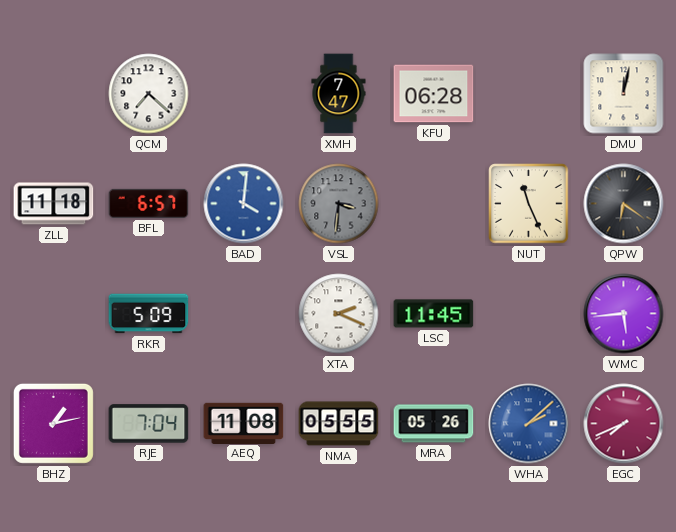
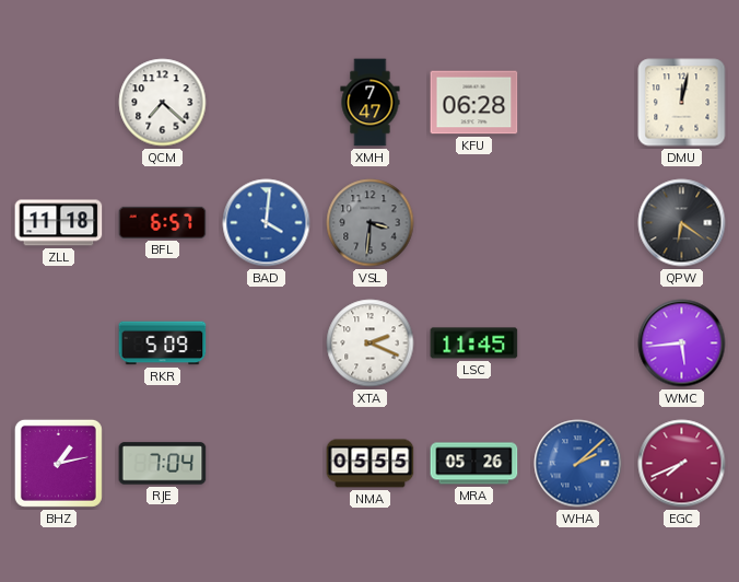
NUT: 11:26 -> none (529, 204)
AEQ: 11:08 -> none (244, 423)
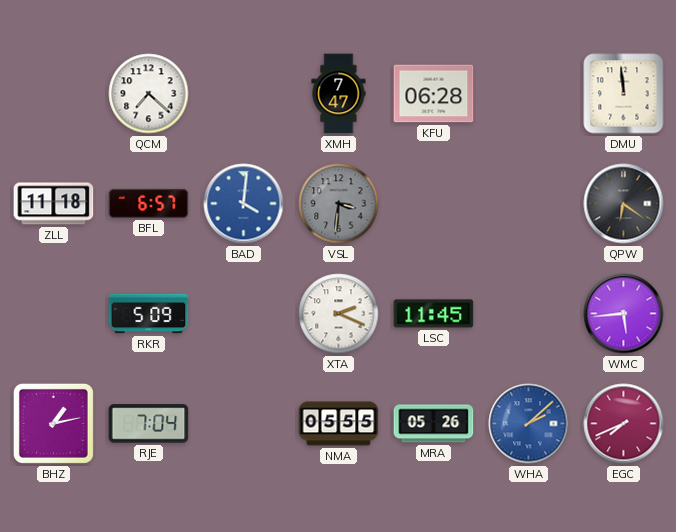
DMU: 12:02 -> 11:59 (624, 94)
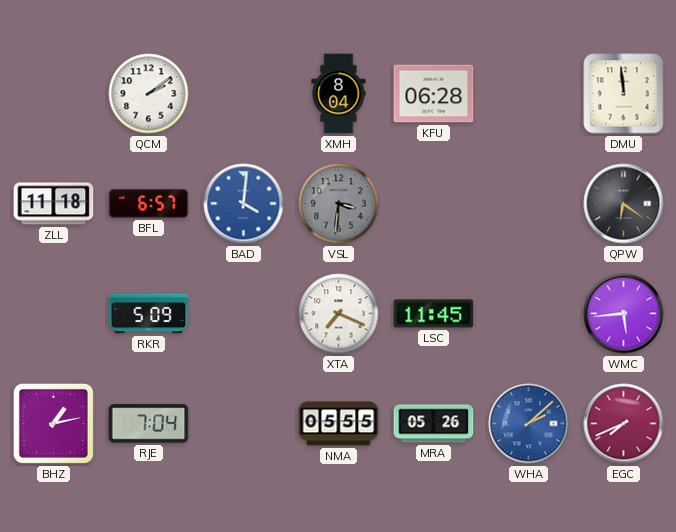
QCM: 7:22 -> 2:09 (149, 94)
XMH: 7:47 -> 8:04 (339, 94)
XTA: 2:19 -> 7:19 (339, 314)
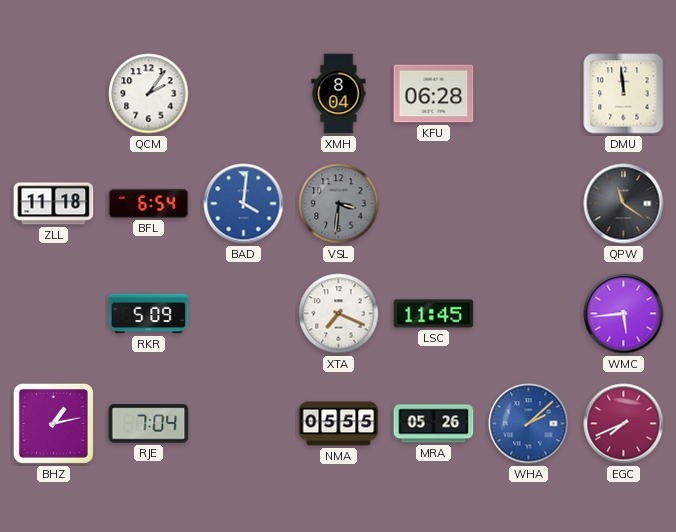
QCM: 2:09 -> 2:06 (149, 94)
BFL: 6:57 -> 6:54 (149, 203)
QPW: 6:21 -> 11:21 (624, 204)
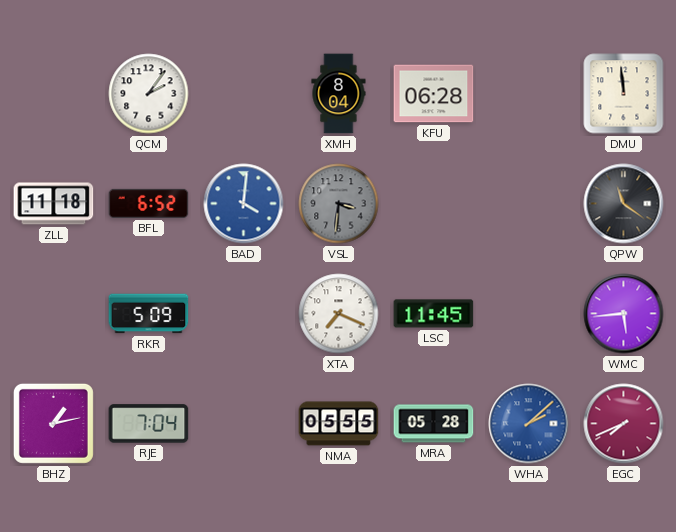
BFL: 6:54 -> 6:52 (149, 203)
MRA: 05:26 -> 05:28 (434, 424)
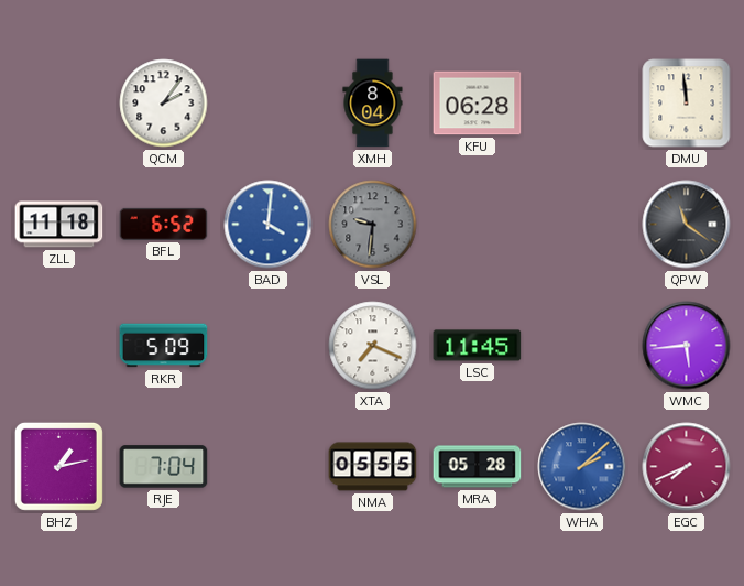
VSL: 3:31 -> 9:31 (373, 225)
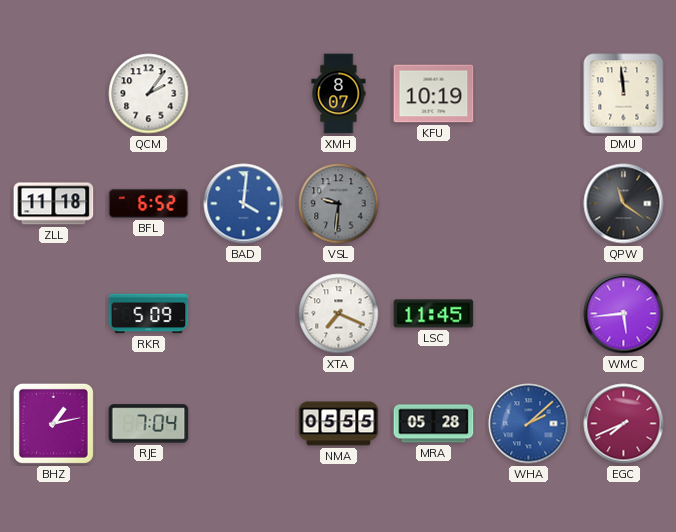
XMH: 8:04 -> 8:07 (339, 94)
KFU: 06:28 -> 10:19 (434, 94)
